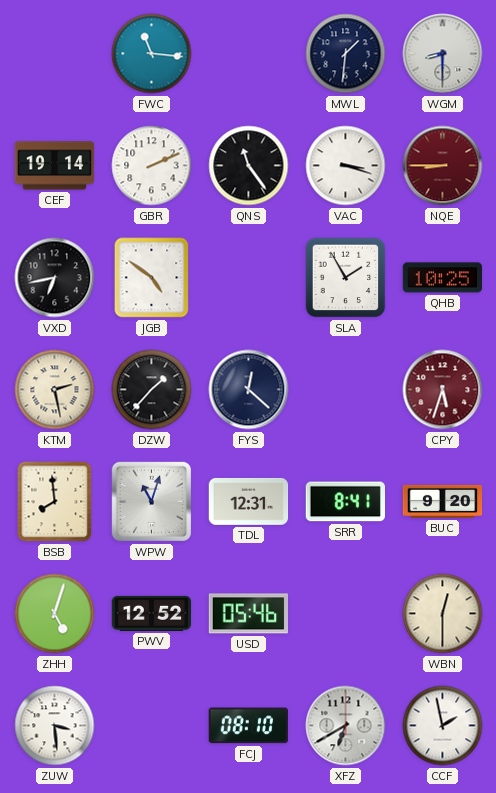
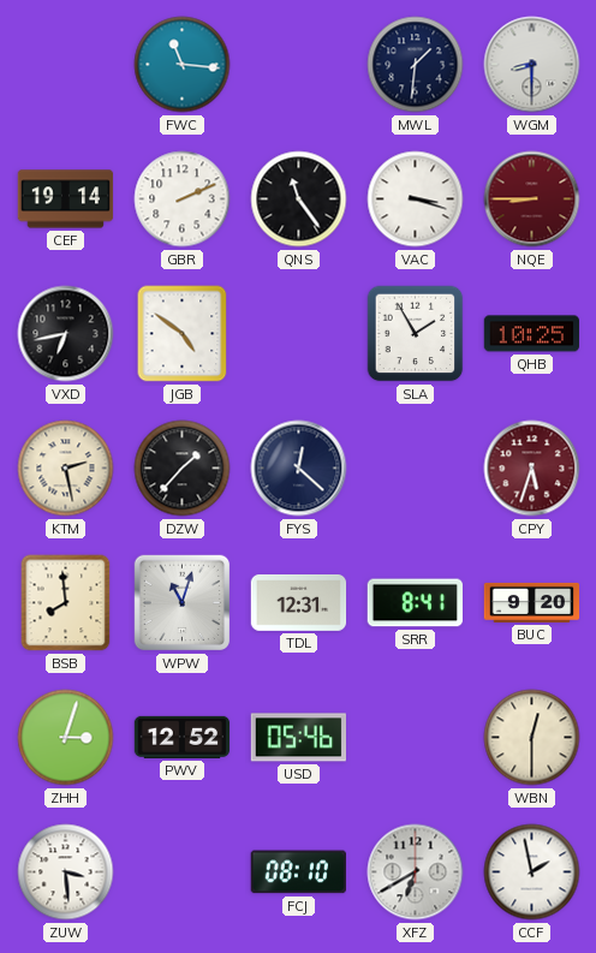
ZHH: 5:03 -> 3:03 (66, 738)
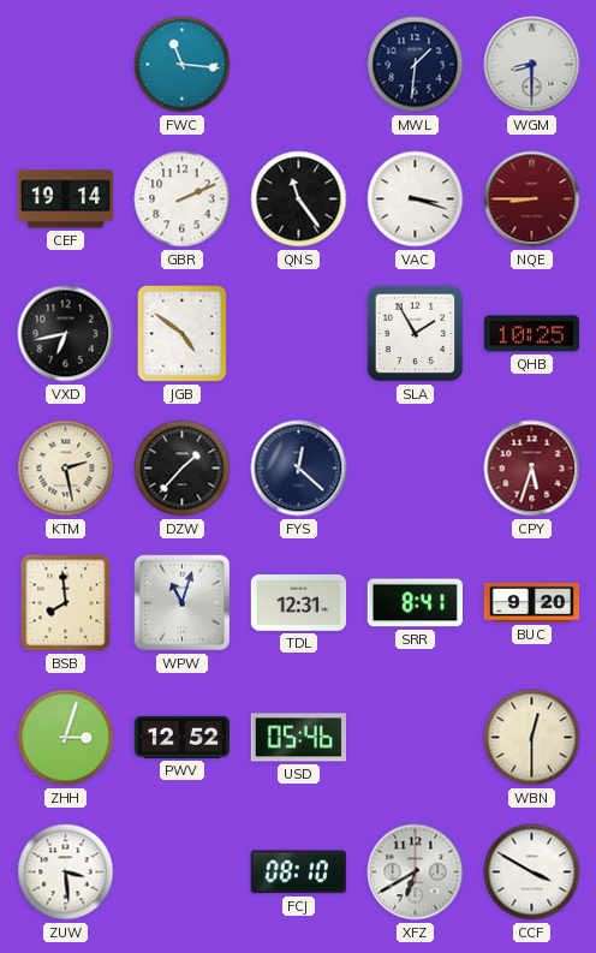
CCF: 1:58 -> 3:50 (532, 872)
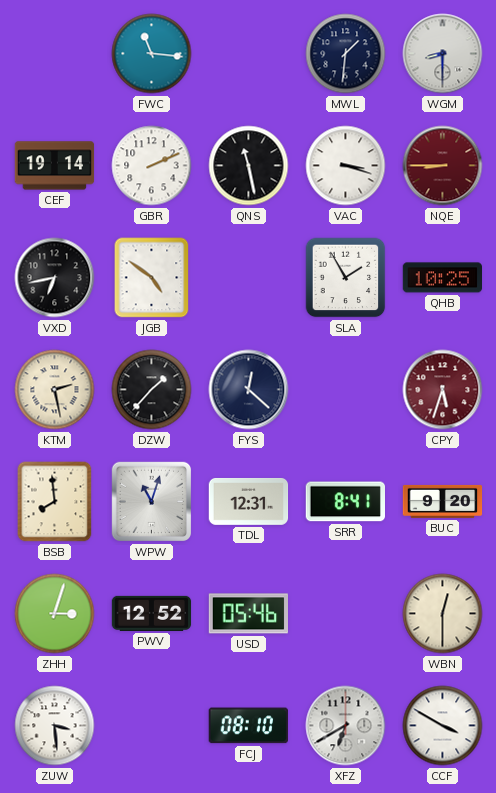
QNS: 11:24 -> 11:28 (249, 166)
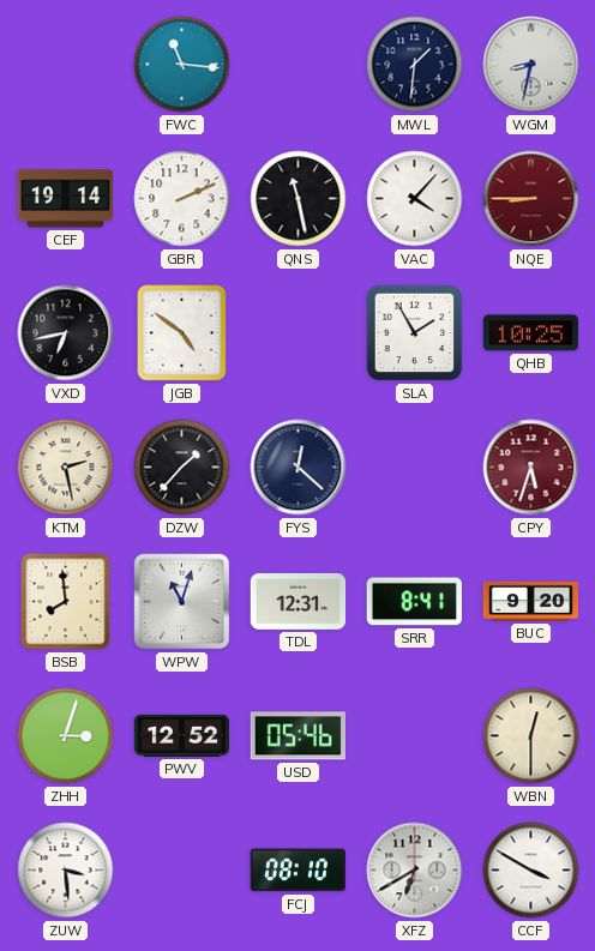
WGM: 8:30 -> 8:32 (531, 65)
VAC: 3:18 -> 4:07 (415, 199)
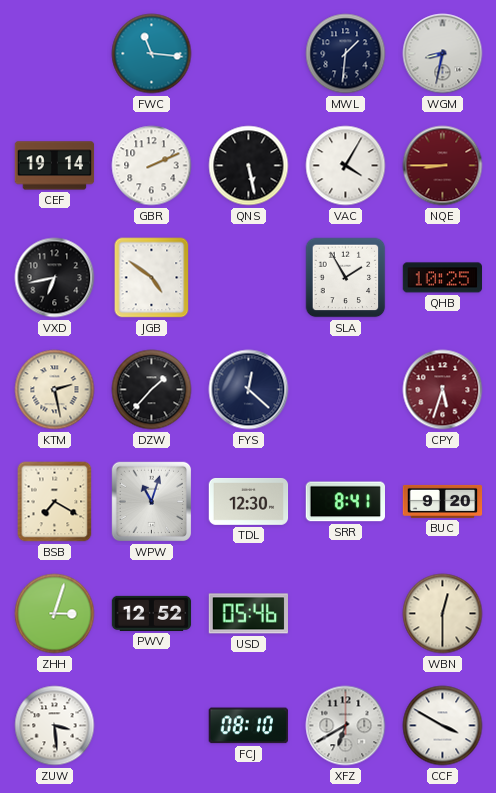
QNS: 11:28 -> 5:28 (249, 166)
VAC: 4:07 -> 4:05 (346, 166)
BSB: 7:59 -> 7:20 (55, 502)
TDL: 12:31 -> 12:30 (249, 502)
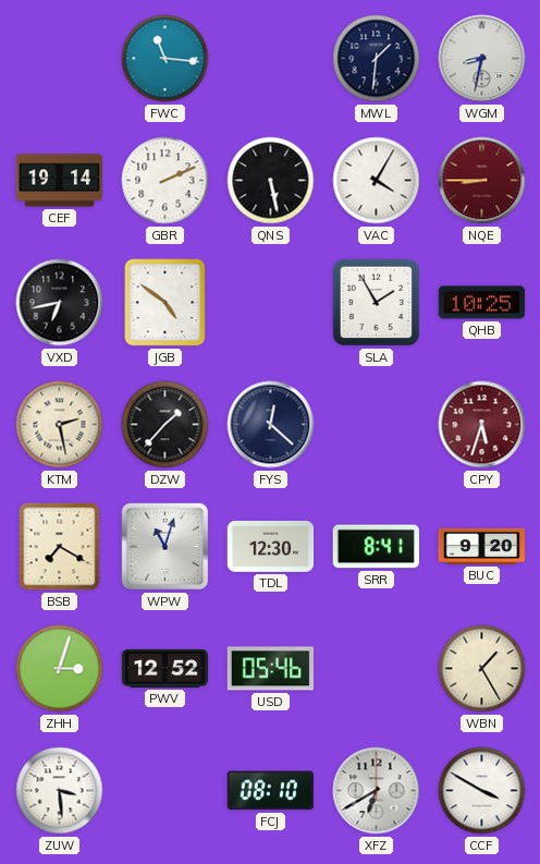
WBN: 12:30 -> 1:25 (482, 669)
